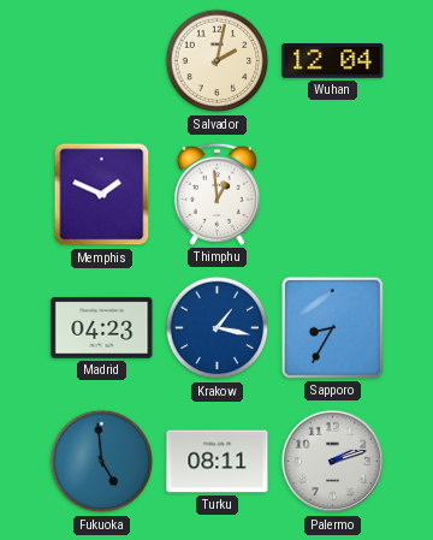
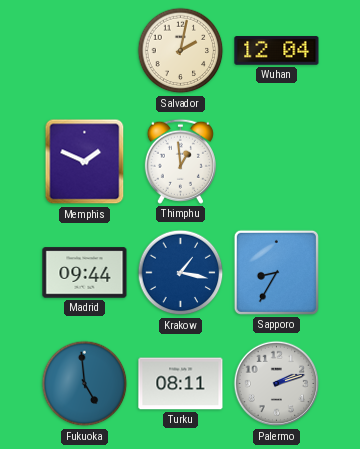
Madrid: 04:23 -> 09:44 (85, 273)
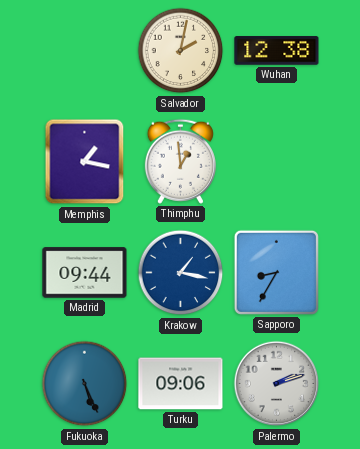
Wuhan: 12:04 -> 12:38 (277, 51)
Memphis: 1:49 -> 1:17 (85, 162)
Fukuoka: 4:59 -> 5:26 (85, 384)
Turku: 08:11 -> 09:06 (181, 384)
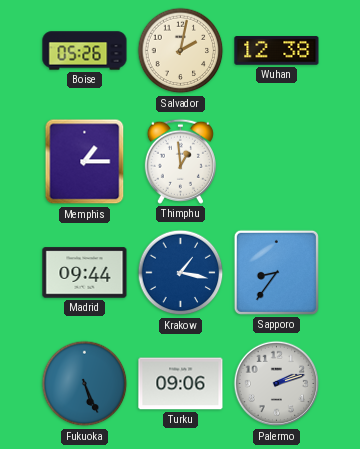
Boise: none -> 05:26 (85, 51)
Memphis: 1:17 -> 1:15 (85, 162)
Sapporo: 8:35 -> 8:36 (276, 272)
